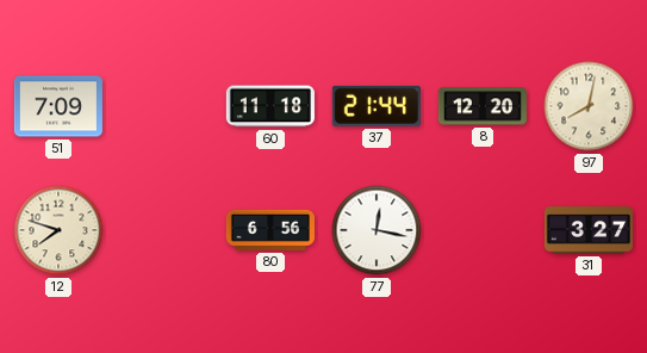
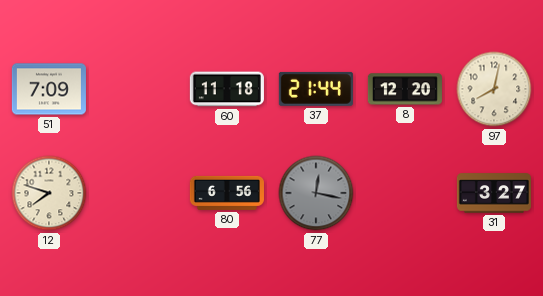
77 dial: white -> grey (316, 193)
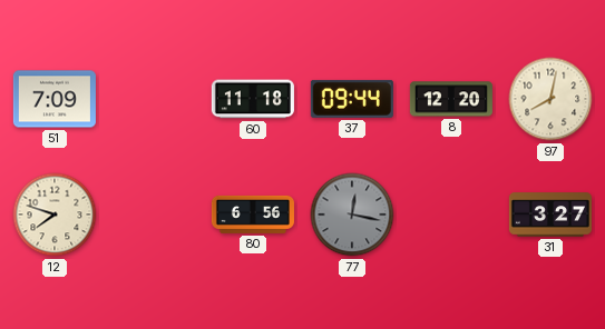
37: 21:44 -> 09:44 (352, 99)
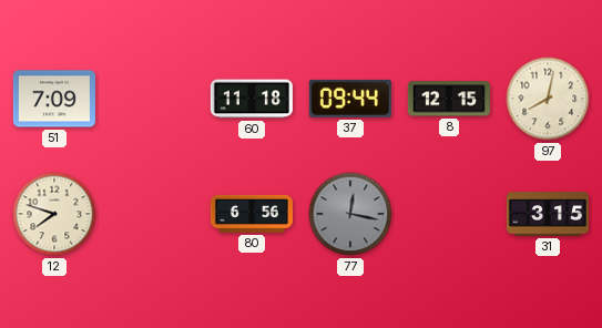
8: 12:20 -> 12:15 (449, 99)
31: 3:27 -> 3:15 (548, 214)
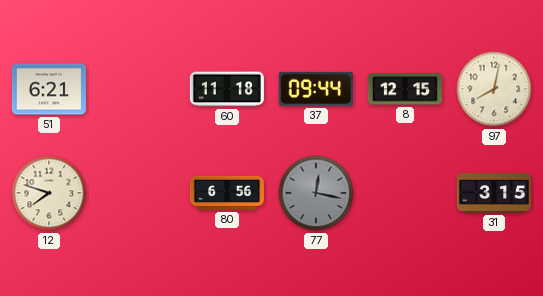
51: 7:09 -> 6:21 (49, 89)
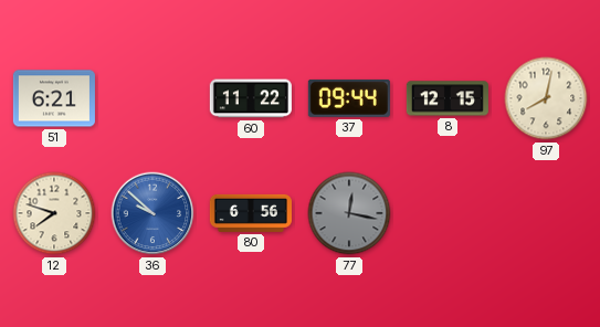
60: 11:18 -> 11:22 (251, 98)
36: none -> 9:52 (152, 213)
31: 3:15 -> none (494, 193)
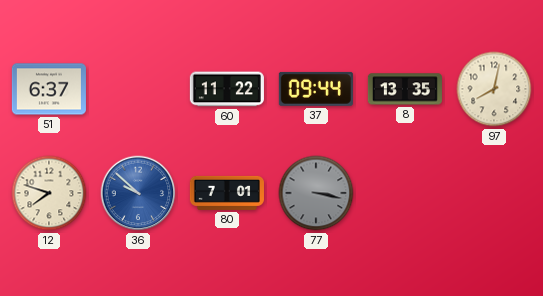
51: 6:21 -> 6:37 (49, 89)
8: 12:15 -> 13:35 (405, 89)
80: 6:56 -> 7:01 (227, 193)
77: 12:17 -> 3:17 (316, 193)
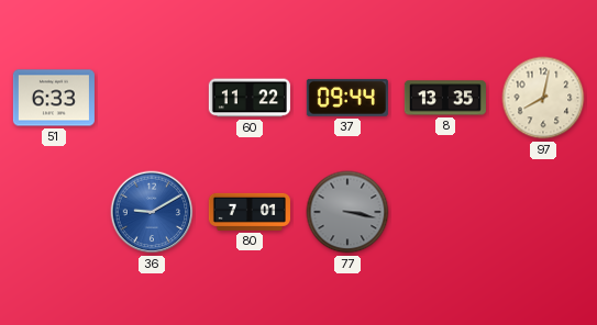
51: 6:37 -> 6:33 (54, 98)
12: 7:48 -> none (49, 193)
36: 9:52 -> 9:10 (152, 212)
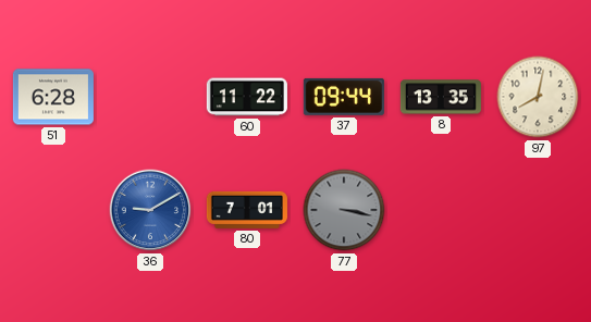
51: 6:33 -> 6:28 (53, 97)
